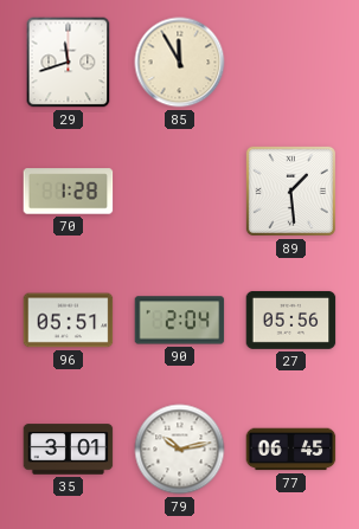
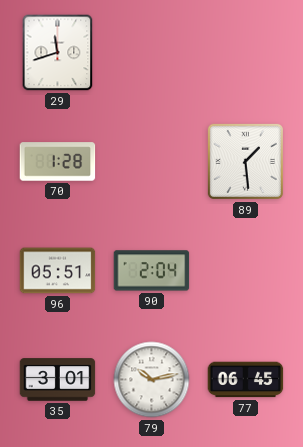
85: 11:55 -> none (180, 63)
27: 05:56 -> none (291, 320)
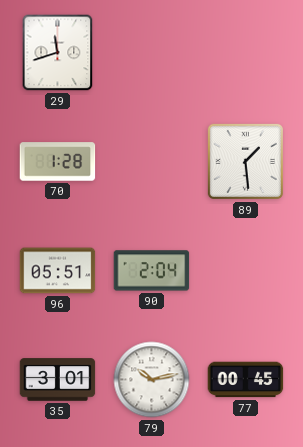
77: 06:45 -> 00:45 (246, 380)
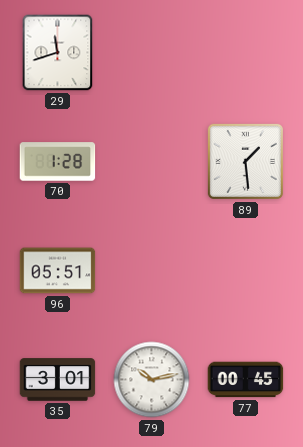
90: 2:04 -> none (152, 271)
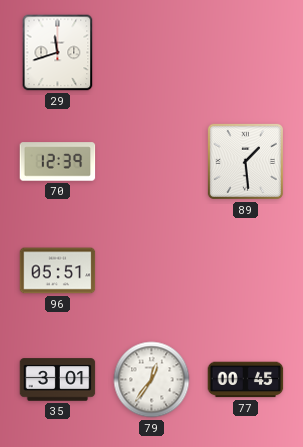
70: 1:28 -> 12:39 (58, 162)
79: 10:13 -> 12:36 (152, 380)
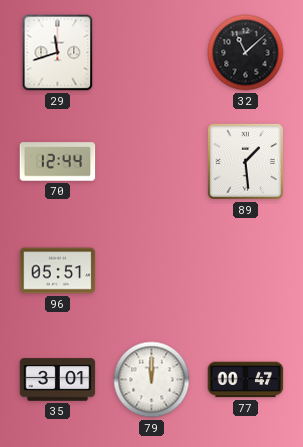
32: none -> 11:08 (246, 53)
70: 12:39 -> 12:44 (58, 162)
79: 12:36 -> 12:00 (152, 380)
77: 00:45 -> 00:47 (246, 380)
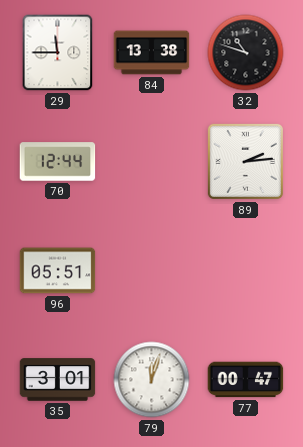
29: 11:42 -> 11:45 (58, 53)
84: none -> 13:38 (152, 53)
32: 11:08 -> 10:48 (246, 53)
89: 1:29 -> 2:14 (245, 161)
79: 12:00 -> 12:03 (152, 380)
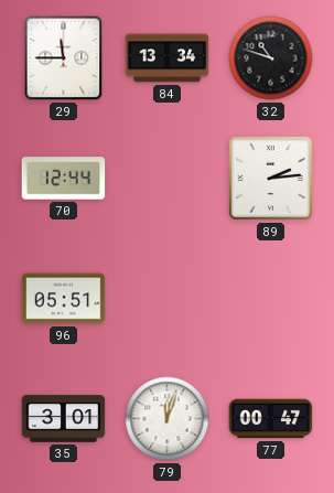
84: 13:38 -> 13:34 (168, 58)
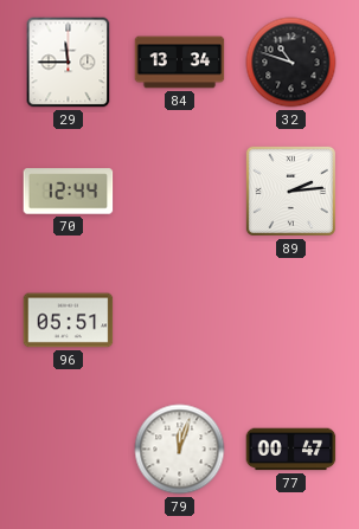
35: 3:01 -> none (64, 419)
